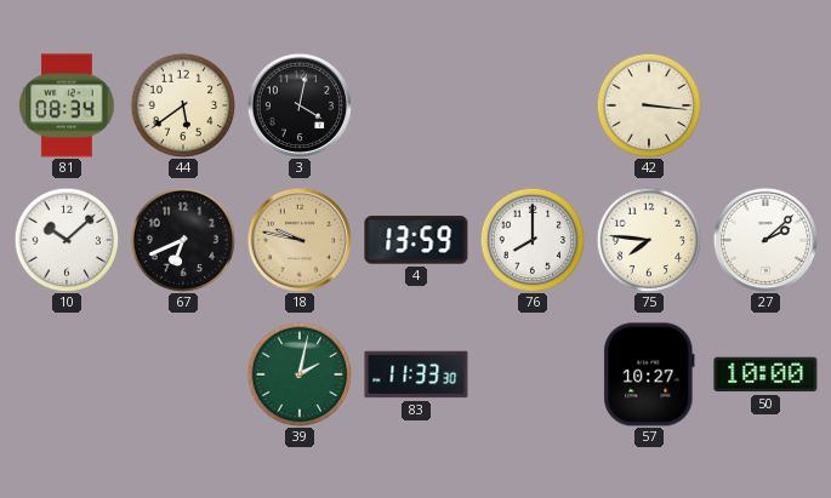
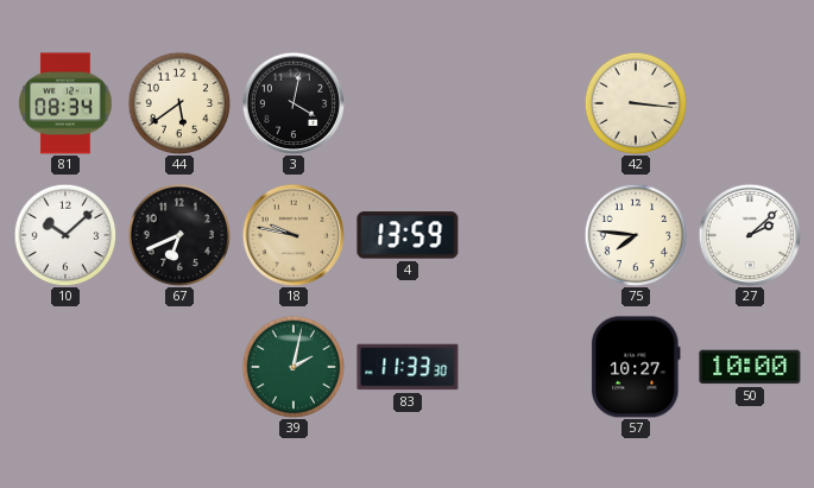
76: 8:00 -> none (533, 240)
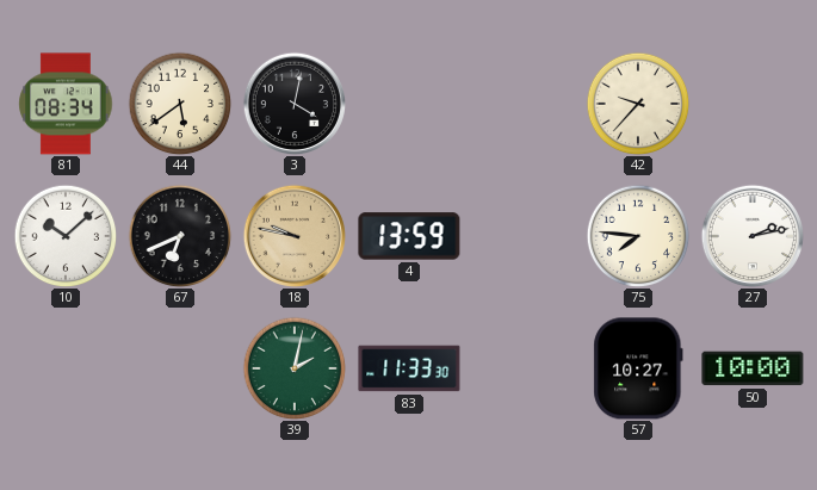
42: 3:16 -> 9:37 (638, 104)
27: 2:08 -> 2:13 (751, 235)
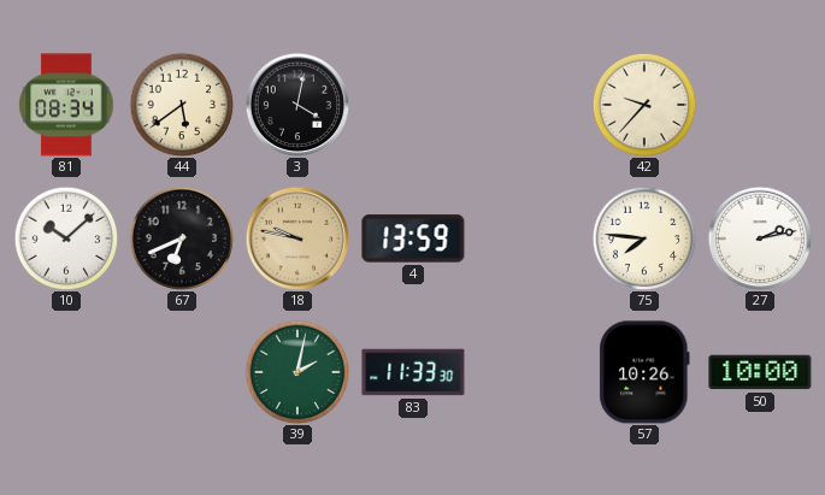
57: 10:27 -> 10:26 (644, 372)
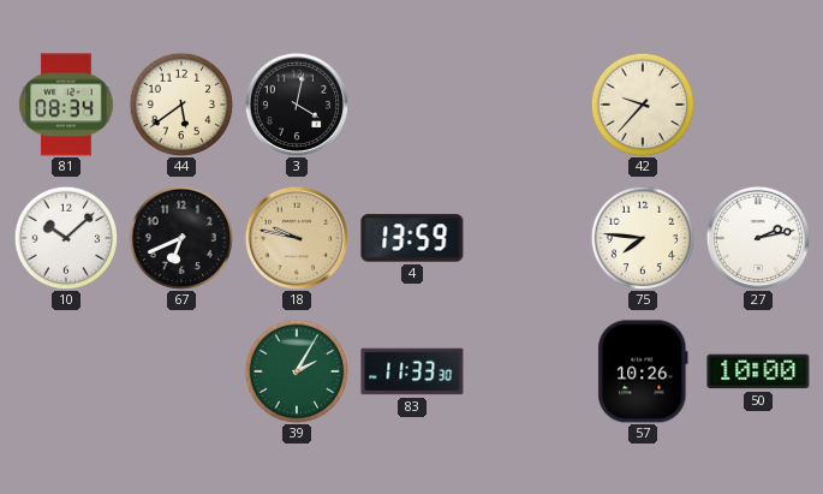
39: 2:02 -> 2:05 (297, 371)
